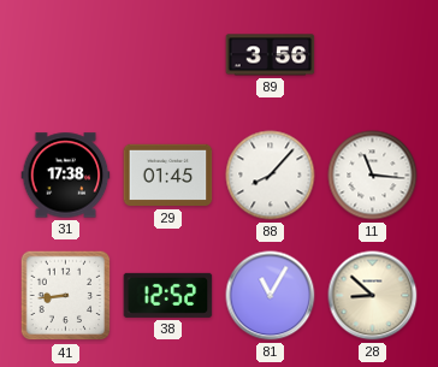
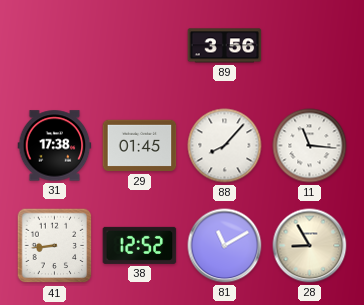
81: 11:05 -> 11:10 (225, 246)
28: 8:52 -> 8:55 (310, 246)
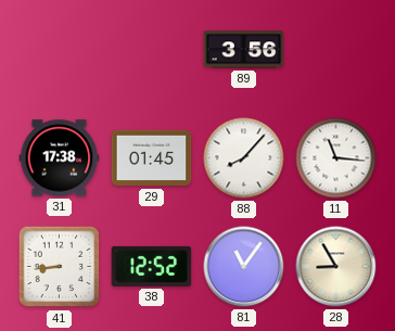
81: 11:10 -> 11:06 (244, 267)
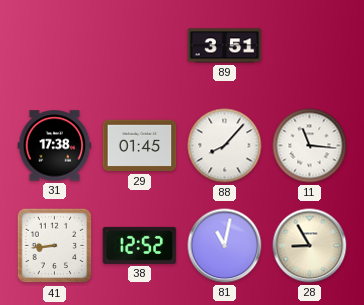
89: 3:56 -> 3:51 (225, 46)
81: 11:06 -> 11:02 (225, 246)
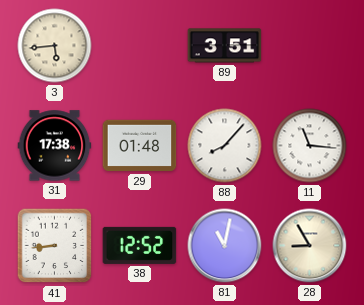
3: none -> 5:44 (55, 46)
29: 01:45 -> 01:48 (140, 146)
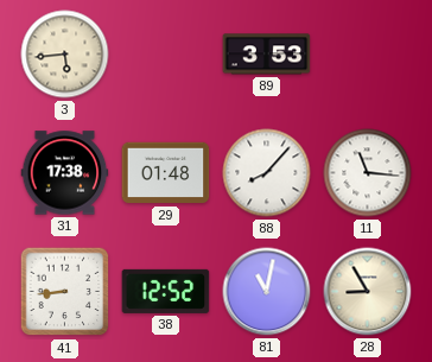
89: 3:51 -> 3:53 (267, 55)
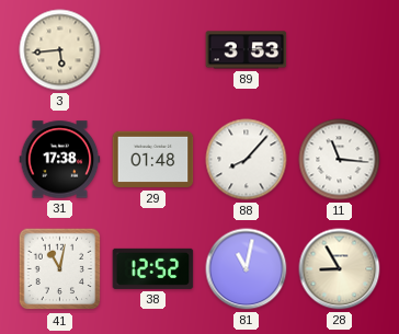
41: 8:44 -> 11:02 (60, 269)
